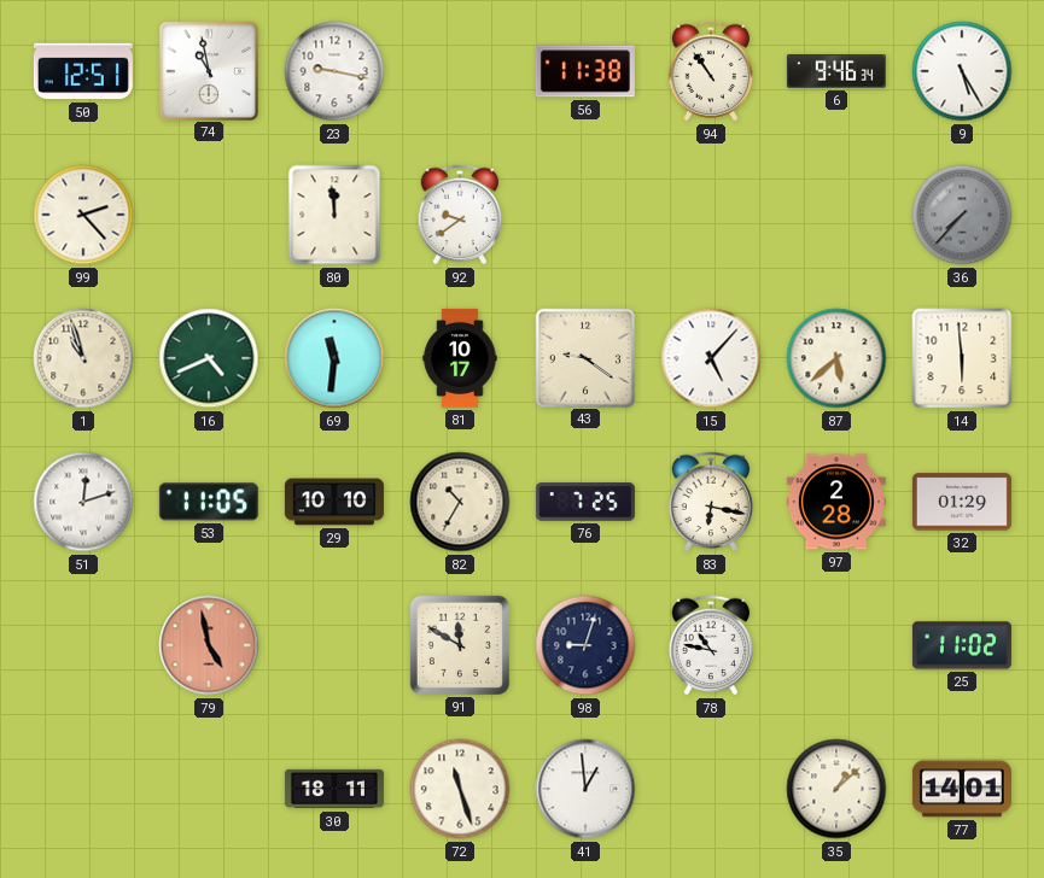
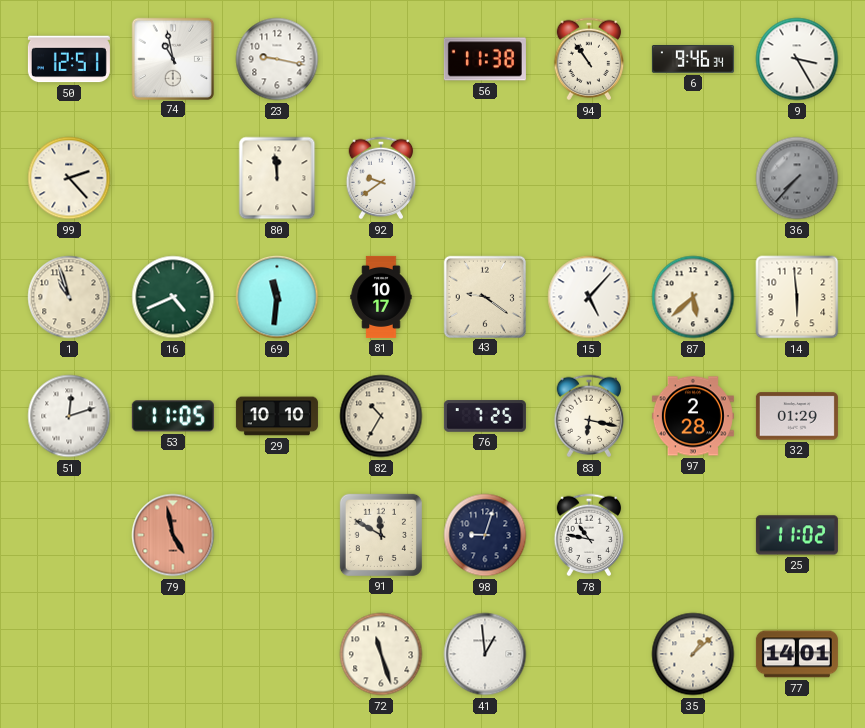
9: 5:25 -> 3:25 (797, 59)
30: 18:11 -> none (334, 789)
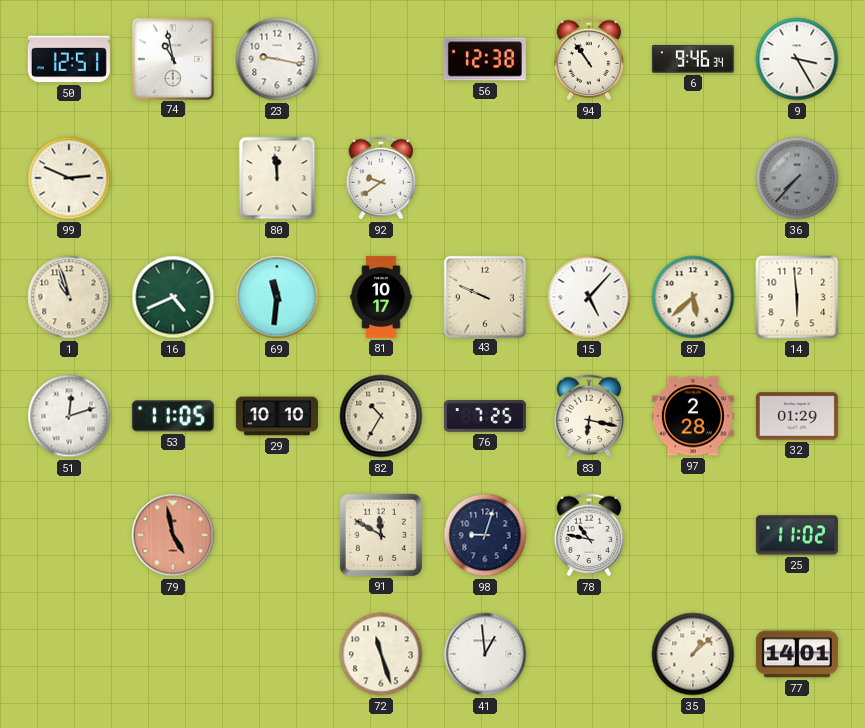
56: 11:38 -> 12:38 (485, 59)
99: 2:23 -> 2:49 (69, 178)
43: 9:21 -> 9:49 (484, 296)
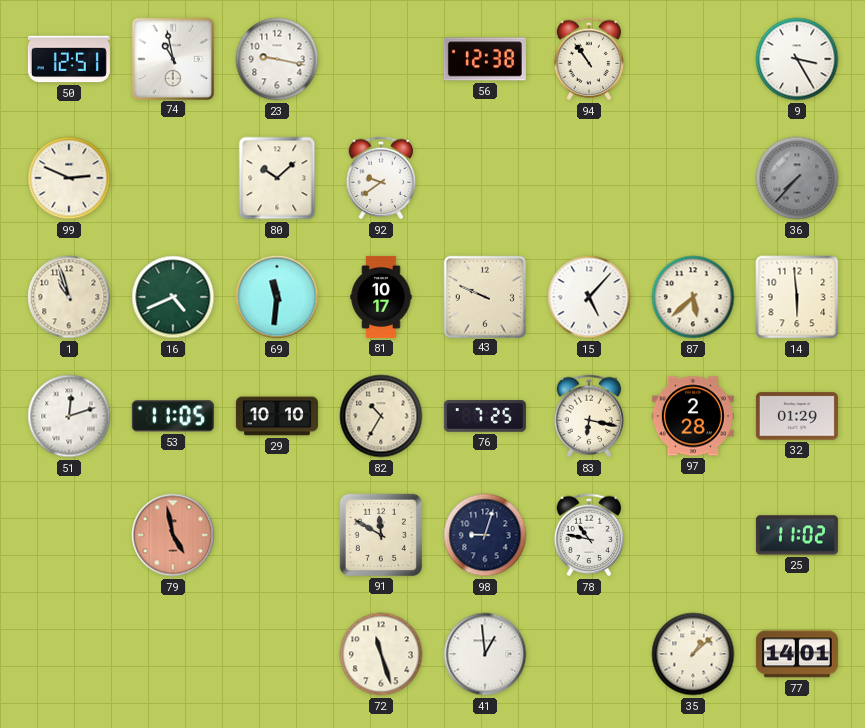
6: 9:46 -> none (693, 60)
80: 11:59 -> 10:08 (277, 178)
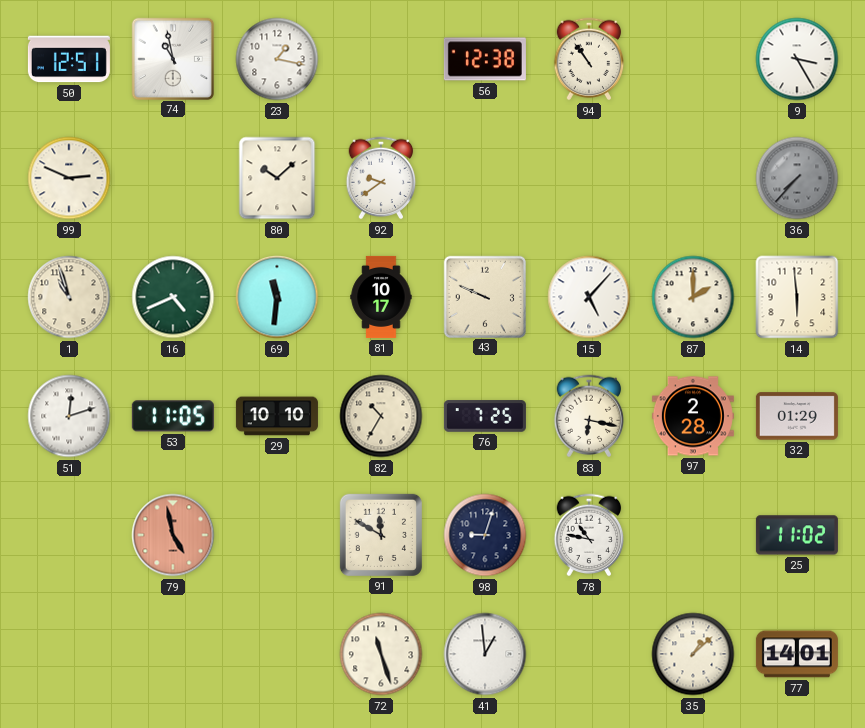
23: 9:17 -> 1:17 (277, 59)
87: 5:38 -> 2:00 (693, 297)
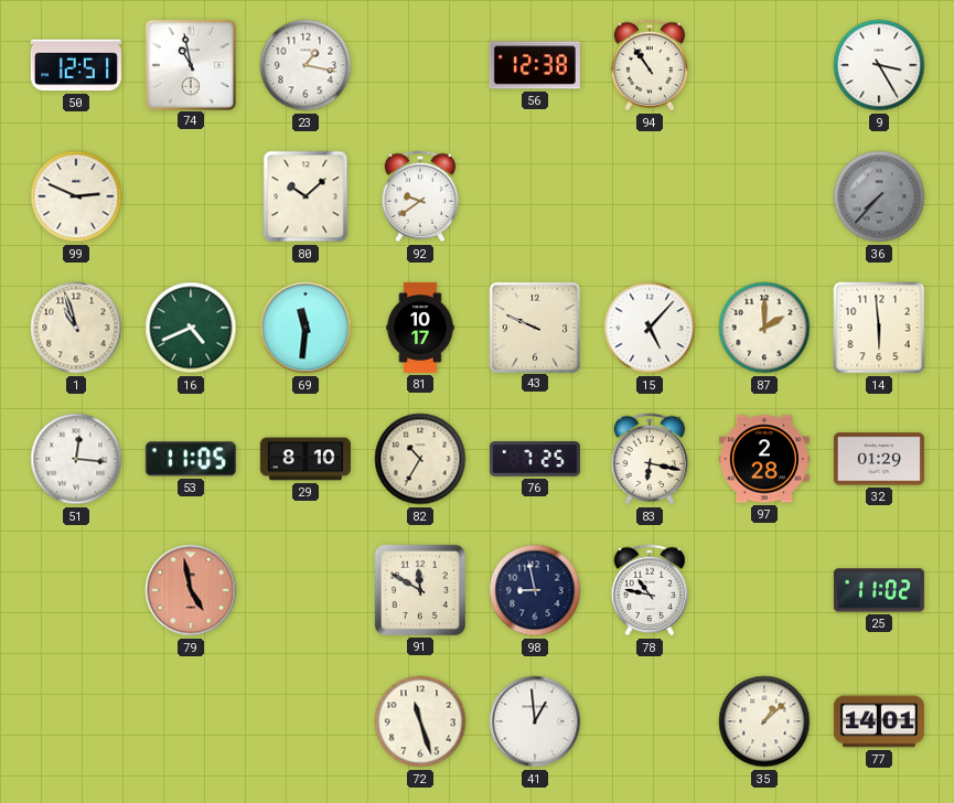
51: 12:12 -> 12:16 (76, 459)
29: 10:10 -> 8:10 (306, 459)
98: 9:03 -> 8:58 (535, 590)
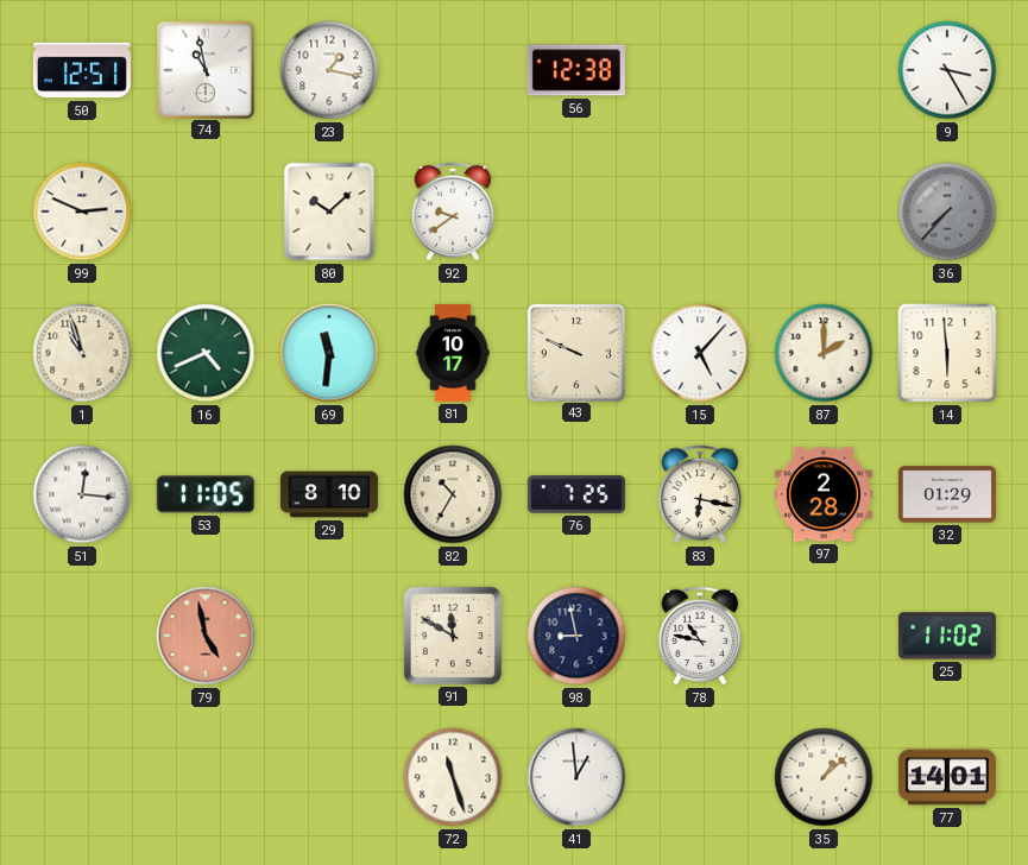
94: 10:54 -> none (650, 65)
